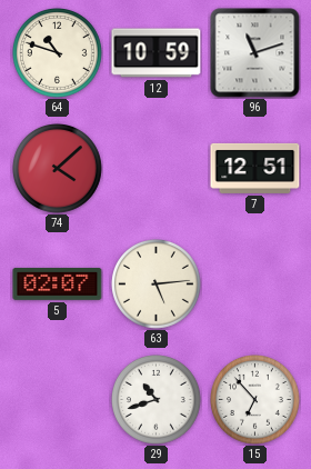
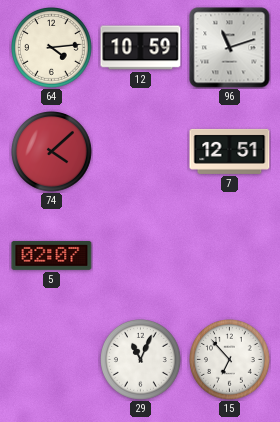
64: 10:48 -> 4:14 (52, 48)
63: 5:14 -> none (157, 285)
29: 10:42 -> 11:04 (141, 360)
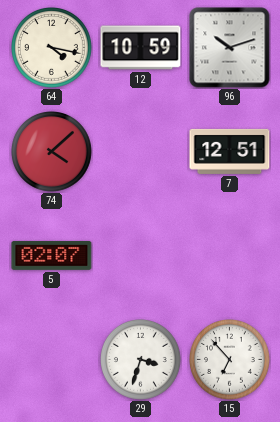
64: 4:14 -> 4:17 (52, 48)
96: 11:12 -> 10:12 (230, 48)
29: 11:04 -> 3:33 (141, 360)
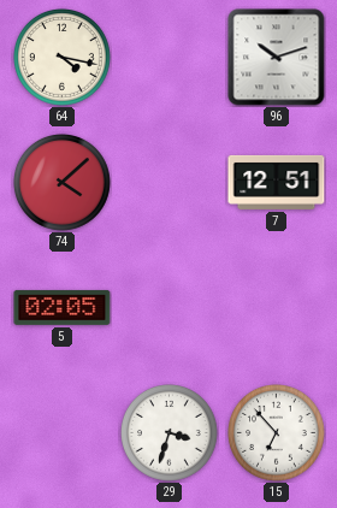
12: 10:59 -> none (141, 48)
5: 02:07 -> 02:05 (63, 307)
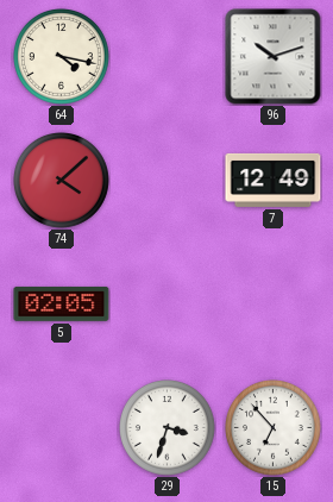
7: 12:51 -> 12:49 (274, 180)
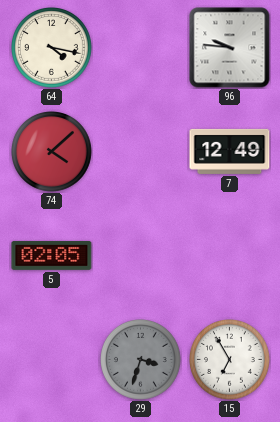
96: 10:12 -> 9:46 (230, 48)
29 dial: white -> grey (141, 360)
15: 6:53 -> 6:55 (230, 360)
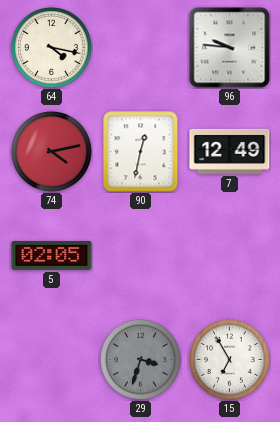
74: 4:08 -> 4:13 (52, 152)
90: none -> 12:32 (141, 152)
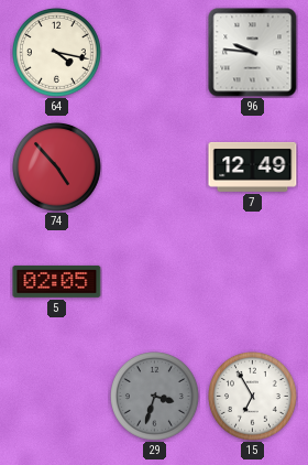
74: 4:13 -> 4:53 (57, 167)
90: 12:32 -> none (141, 152)
